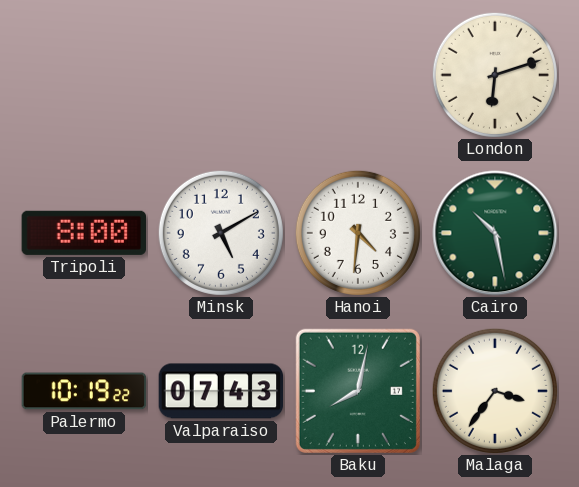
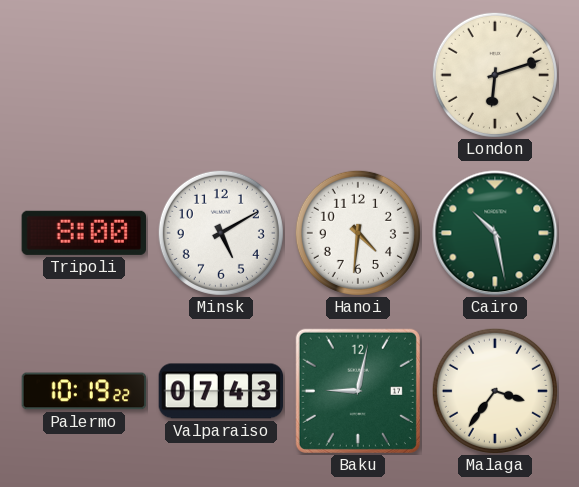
Baku: 8:02 -> 9:02 (358, 391)
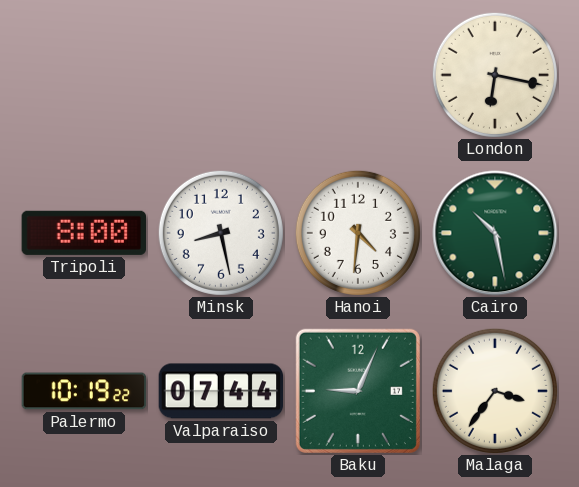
London: 6:12 -> 6:17 (495, 75)
Minsk: 5:10 -> 8:28 (221, 233)
Valparaiso: 07:43 -> 07:44 (221, 391)
Baku: 9:02 -> 9:04 (358, 391)
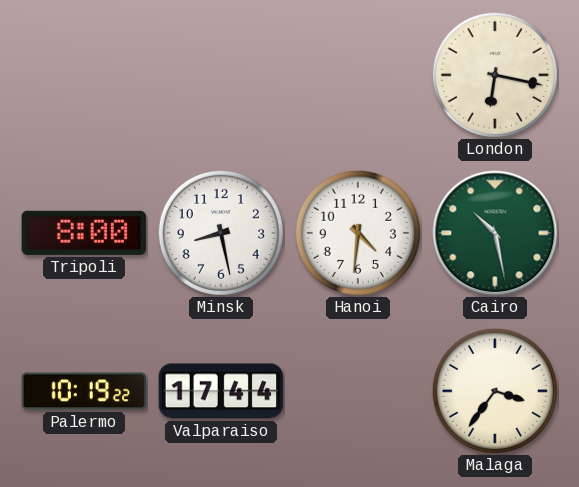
Valparaiso: 07:44 -> 17:44 (221, 391)
Baku: 9:04 -> none (358, 391)
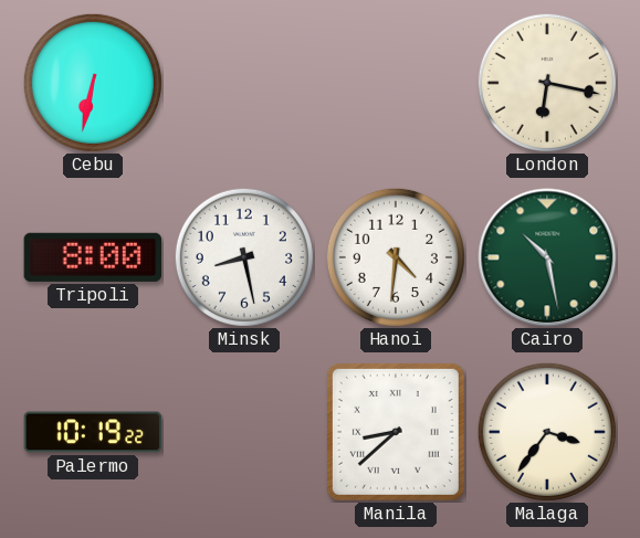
Cebu: none -> 6:32 (93, 83)
Valparaiso: 17:44 -> none (221, 391)
Manila: none -> 8:38 (396, 432)
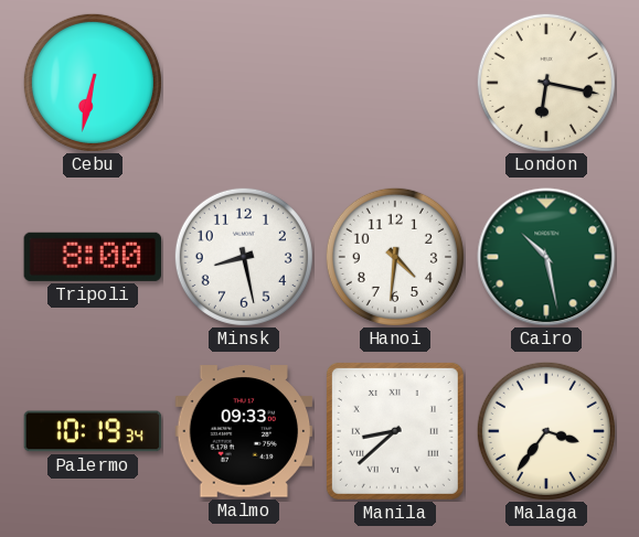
Palermo: 10:19:22 -> 10:19:34 (93, 431)
Malmo: none -> 09:33 (244, 431)
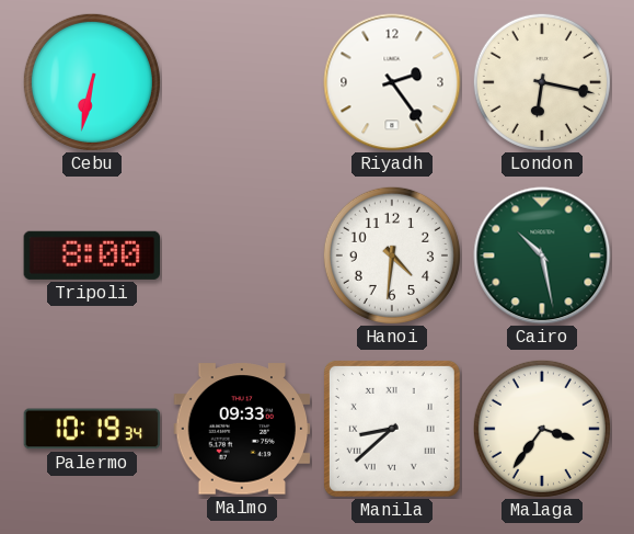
Riyadh: none -> 2:24 (392, 82)
Minsk: 8:28 -> none (244, 257)
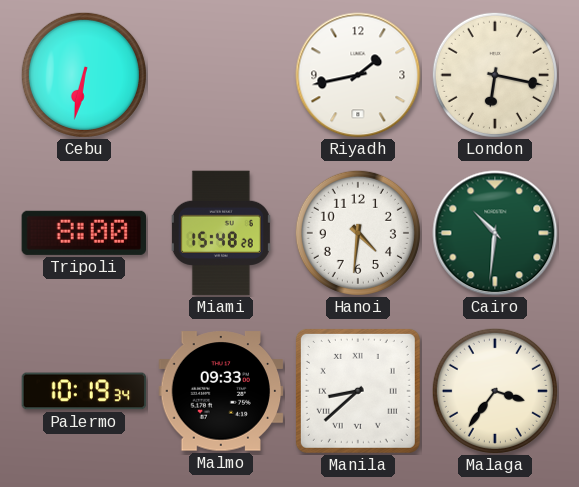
Riyadh: 2:24 -> 1:43 (358, 75)
Miami: none -> 15:48 (221, 233)
Cairo: 10:28 -> 10:31 (495, 233)
